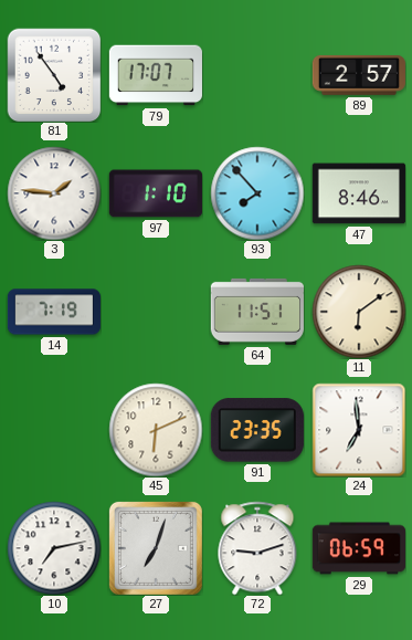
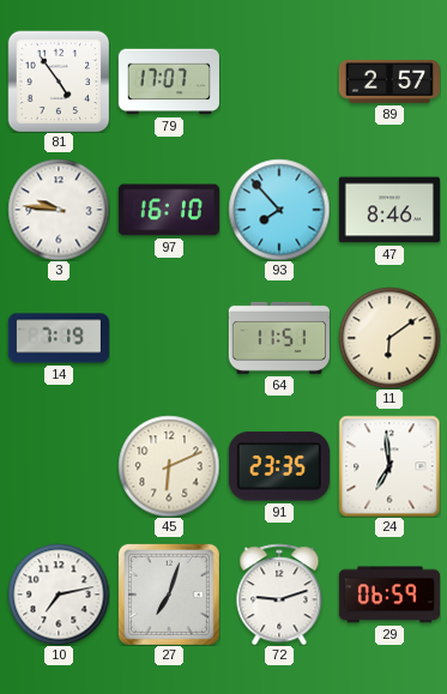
3: 1:46 -> 9:46 (59, 210)
97: 1:10 -> 16:10 (169, 210)
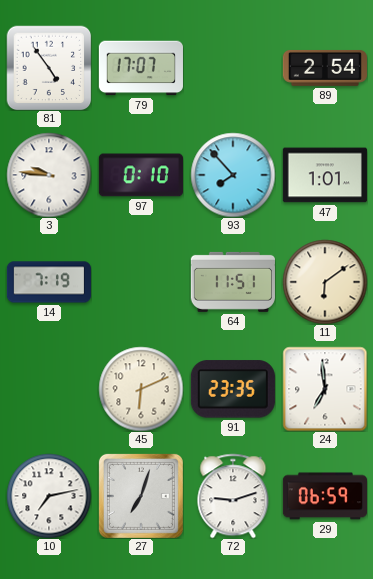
89: 2:57 -> 2:54 (325, 68)
97: 16:10 -> 0:10 (141, 175)
47: 8:46 -> 1:01 (325, 175)
